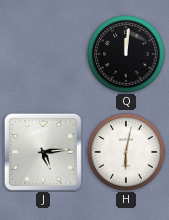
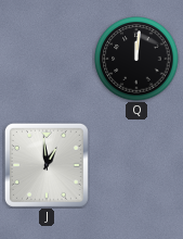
J: 5:14 -> 12:59 (47, 165)
H: 6:02 -> none (126, 152)
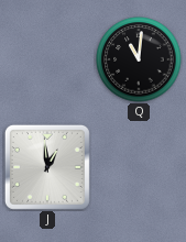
Q: 12:01 -> 11:01 (139, 59)
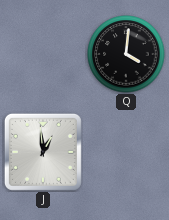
Q: 11:01 -> 4:01 (126, 54)
